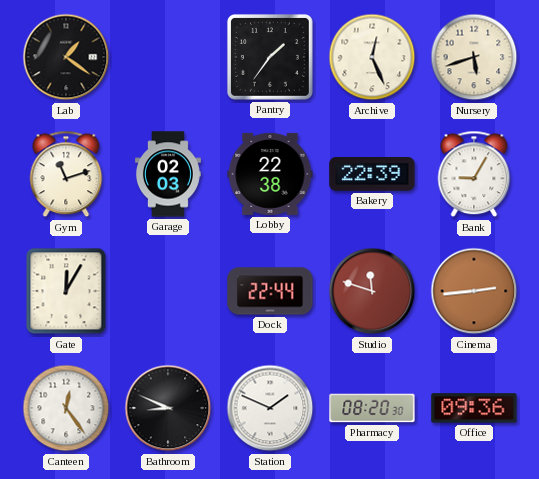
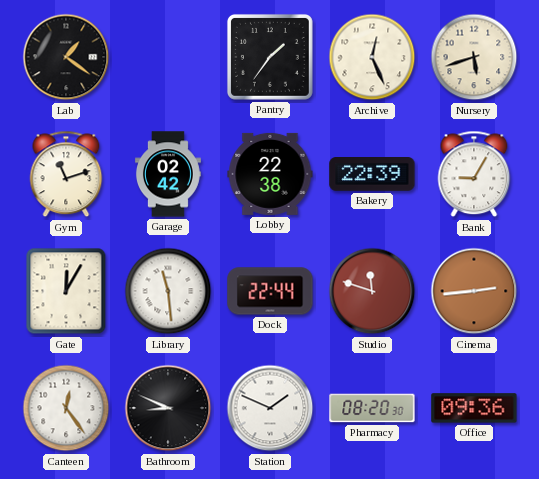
Garage: 02:03 -> 02:42 (168, 174)
Library: none -> 11:29 (168, 291)
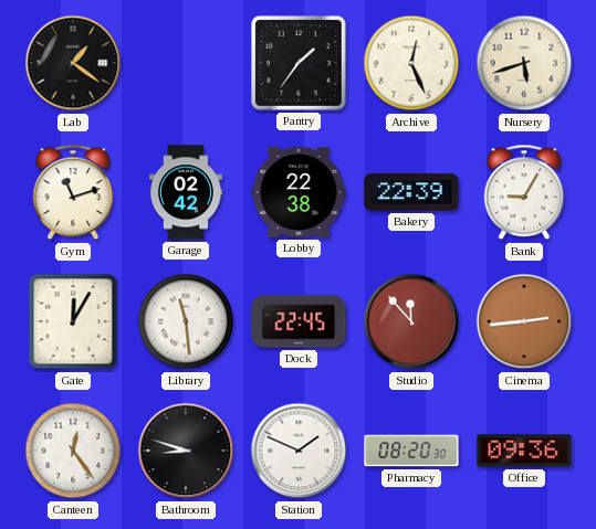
Dock: 22:44 -> 22:45 (299, 321)
Studio: 11:48 -> 11:53 (411, 321)
Bathroom: 8:49 -> 8:48 (186, 451)
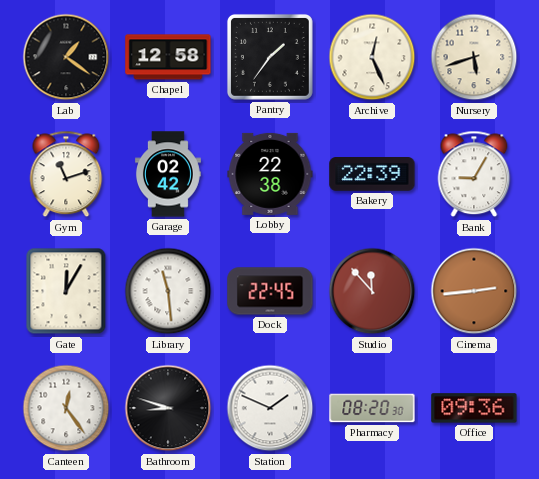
Chapel: none -> 12:58 (168, 57)
